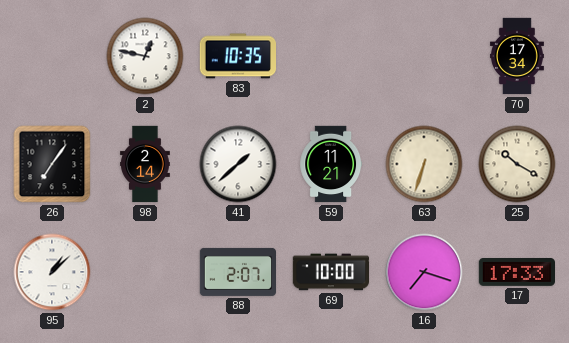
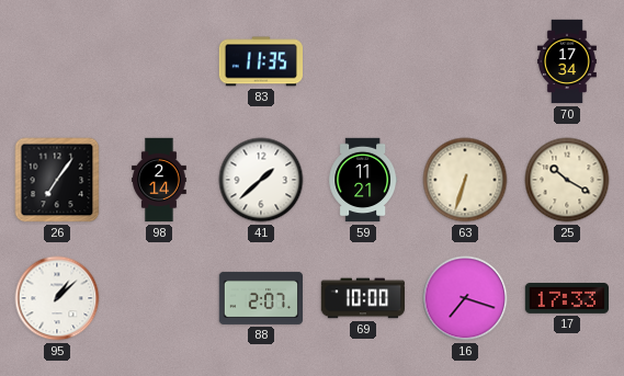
2: 12:47 -> none (145, 56)
83: 10:35 -> 11:35 (260, 61)
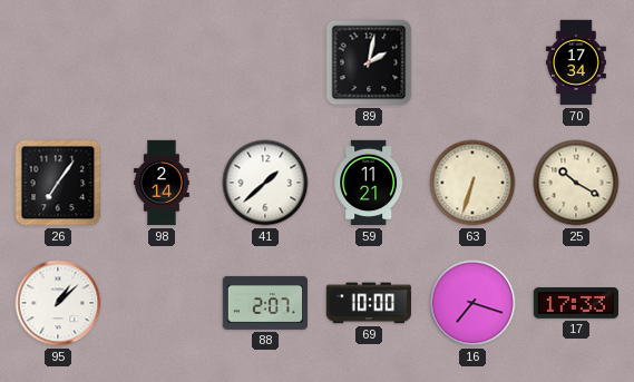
83: 11:35 -> none (260, 61)
89: none -> 2:02 (369, 62)
